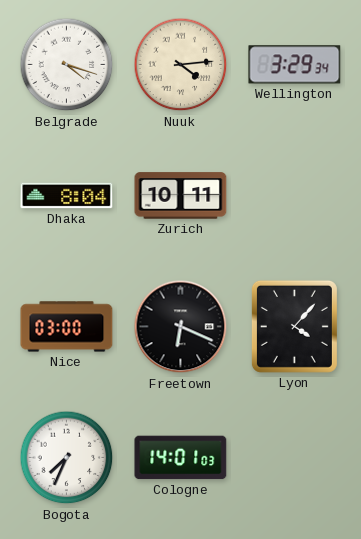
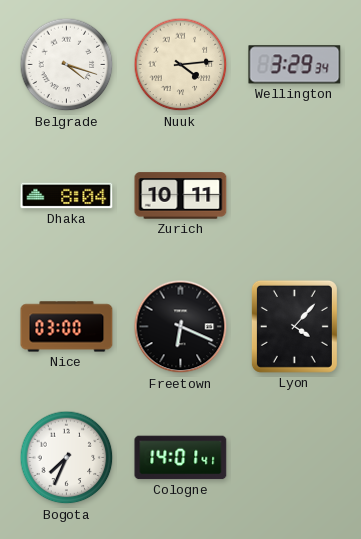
Cologne: 14:01:03 -> 14:01:41 (181, 458)
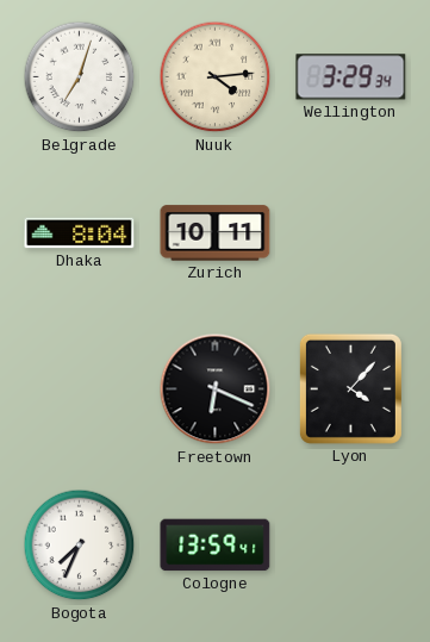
Belgrade: 4:18 -> 7:03 (80, 77)
Nice: 03:00 -> none (67, 327)
Cologne: 14:01 -> 13:59 (216, 546)
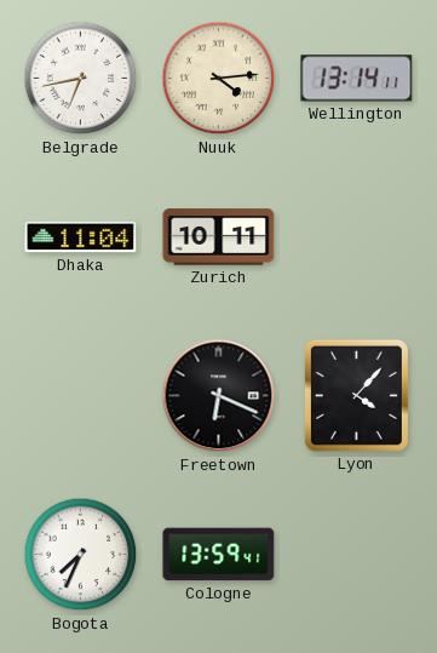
Belgrade: 7:03 -> 6:43 (81, 79)
Wellington: 3:29 -> 13:14 (357, 79)
Dhaka: 8:04 -> 11:04 (81, 237)
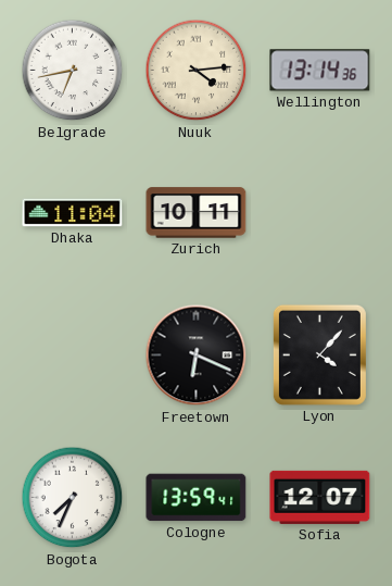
Wellington: 13:14:11 -> 13:14:36 (320, 71)
Sofia: none -> 12:07 (320, 497)
